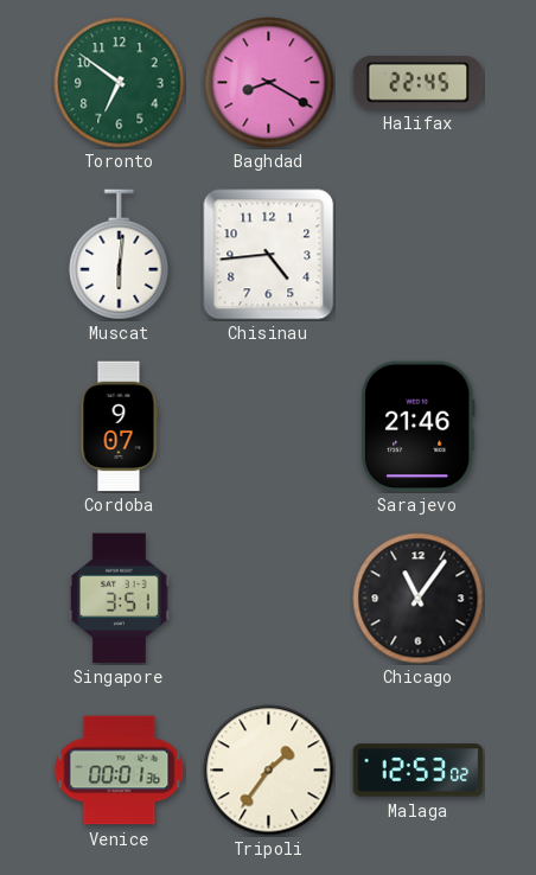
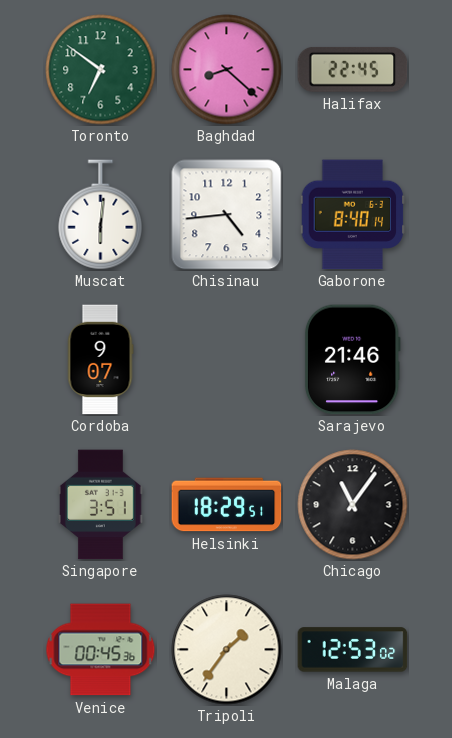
Baghdad: 8:20 -> 8:22 (227, 70)
Gaborone: none -> 8:40 (353, 215)
Helsinki: none -> 18:29 (227, 505)
Venice: 00:01 -> 00:45 (101, 650)
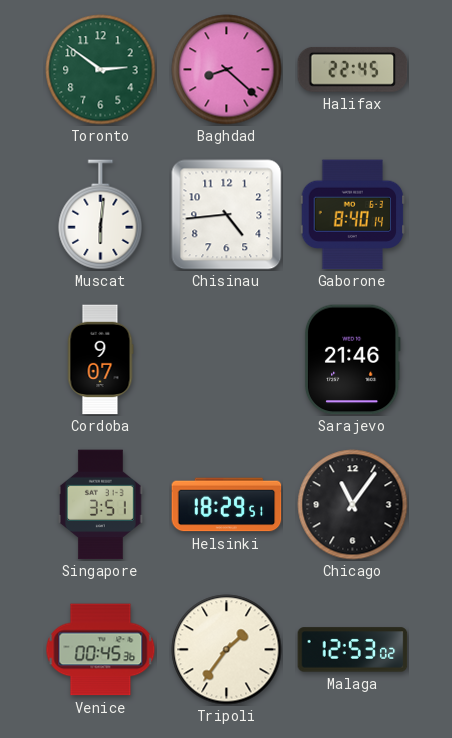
Toronto: 6:51 -> 2:51 (101, 70)
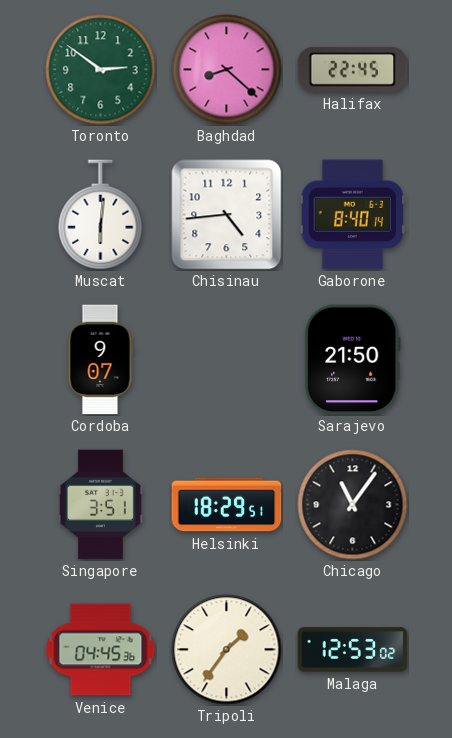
Sarajevo: 21:46 -> 21:50 (352, 360)
Venice: 00:45 -> 04:45 (101, 650)
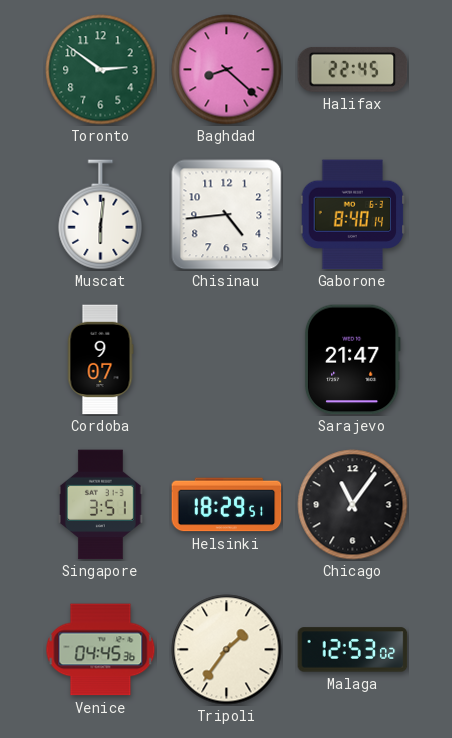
Sarajevo: 21:50 -> 21:47 (352, 360)
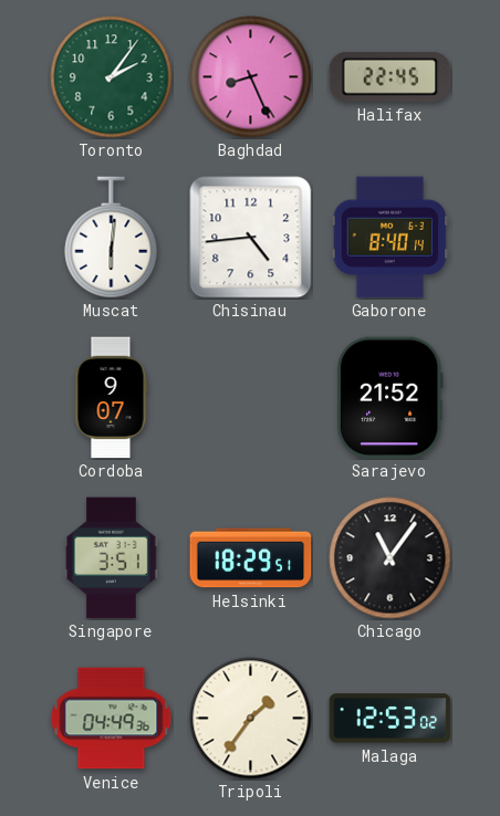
Toronto: 2:51 -> 2:06 (112, 77)
Baghdad: 8:22 -> 8:26 (251, 77)
Sarajevo: 21:47 -> 21:52 (389, 398)
Venice: 04:45 -> 04:49 (112, 719)
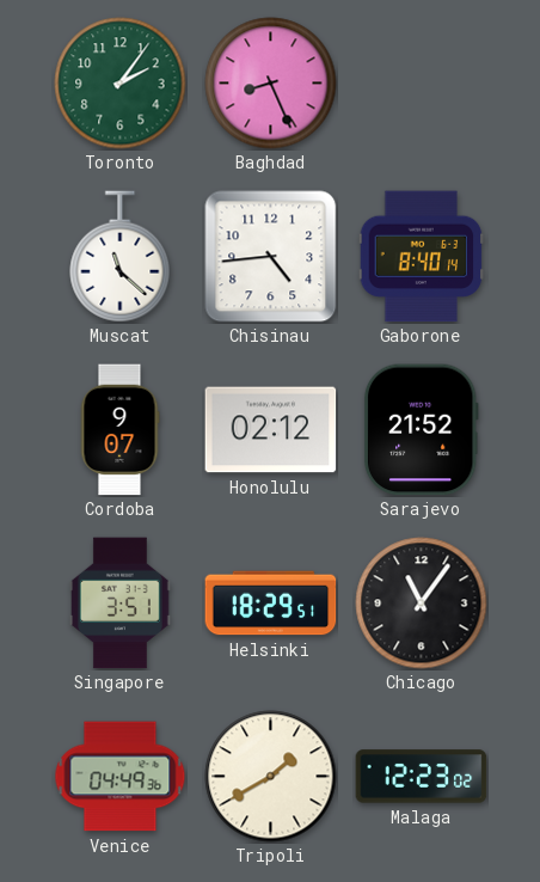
Halifax: 22:45 -> none (390, 76)
Muscat: 6:01 -> 11:22 (121, 257)
Honolulu: none -> 02:12 (271, 430)
Tripoli: 1:36 -> 1:40 (271, 777)
Malaga: 12:53 -> 12:23 (422, 777)
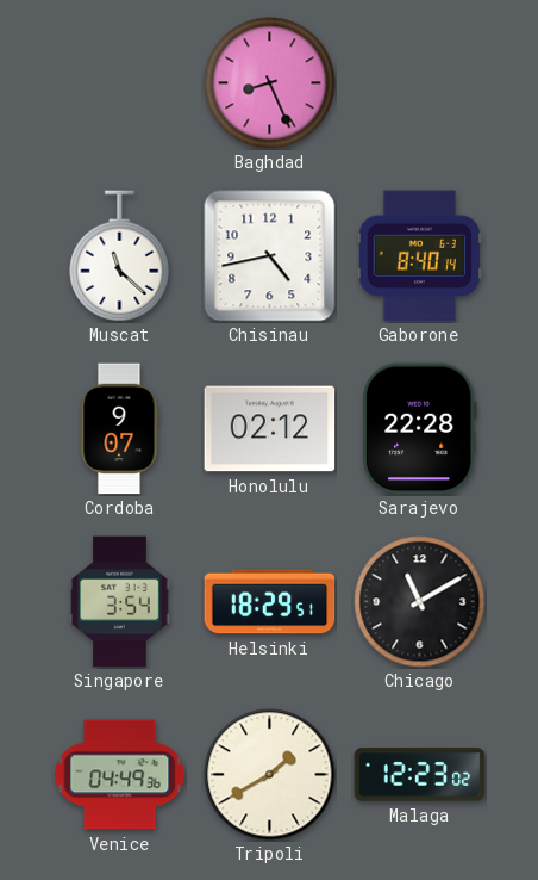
Toronto: 2:06 -> none (121, 84)
Chisinau: 4:44 -> 4:43 (270, 256)
Sarajevo: 21:52 -> 22:28 (419, 429)
Singapore: 3:51 -> 3:54 (120, 602)
Chicago: 11:06 -> 11:10 (420, 602)
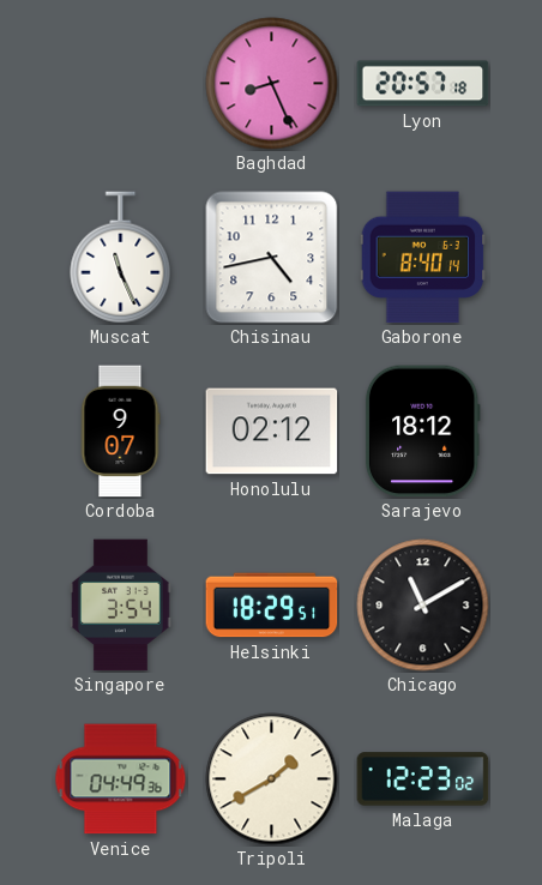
Lyon: none -> 20:57 (423, 84)
Muscat: 11:22 -> 11:26 (121, 258)
Sarajevo: 22:28 -> 18:12 (422, 432)
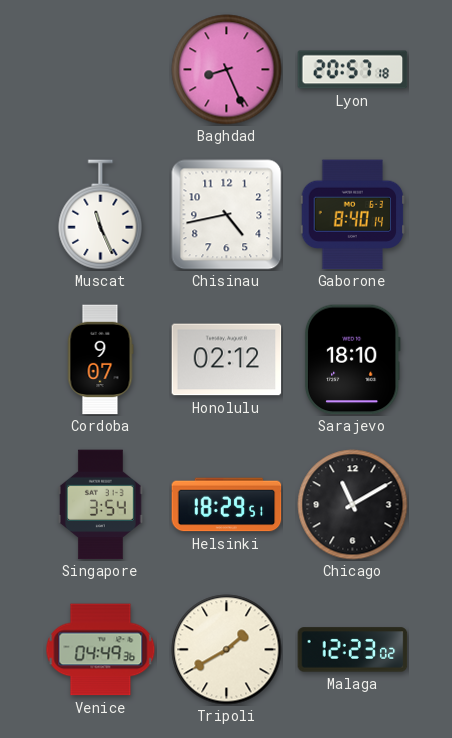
Sarajevo: 18:12 -> 18:10 (352, 360)
